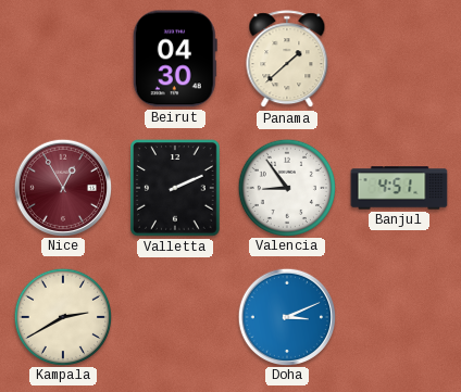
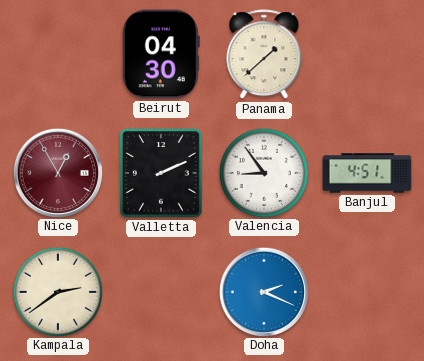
Kampala: 2:40 -> 2:39 (57, 291)
Doha: 3:11 -> 2:19 (263, 291)
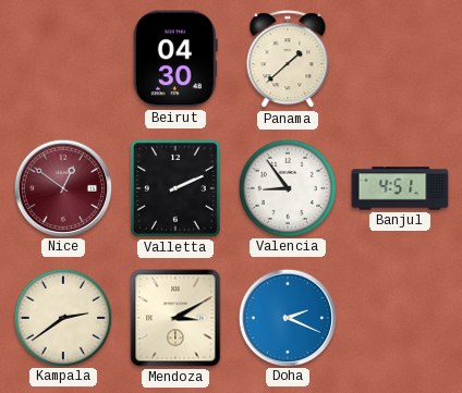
Nice: 12:55 -> 12:51 (62, 187)
Mendoza: none -> 3:10 (175, 318)
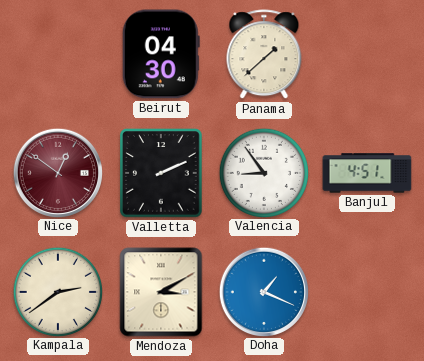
Doha: 2:19 -> 1:19 (263, 291)
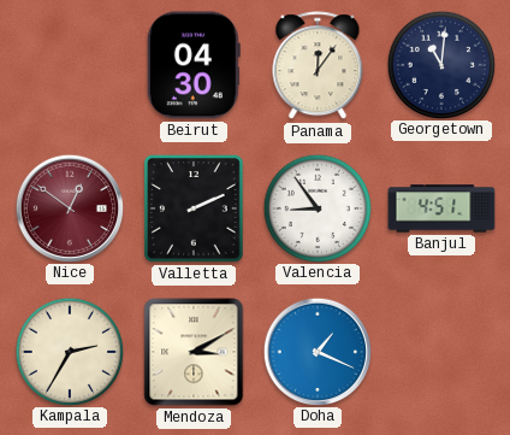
Panama: 1:38 -> 12:06 (318, 66)
Georgetown: none -> 11:01 (440, 64)
Kampala: 2:39 -> 2:35 (69, 351)
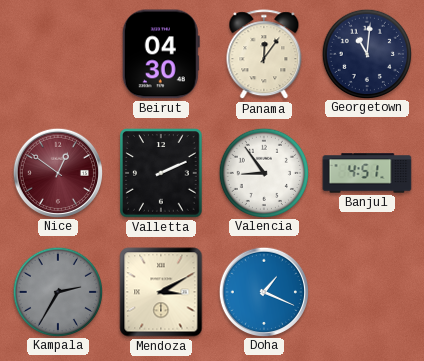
Kampala dial: cream -> grey (57, 291)
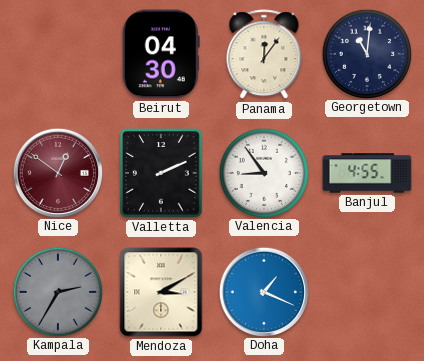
Banjul: 4:51 -> 4:55 (367, 173)
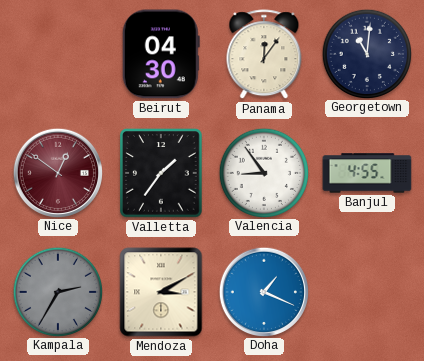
Valletta: 2:11 -> 1:36 (161, 173)
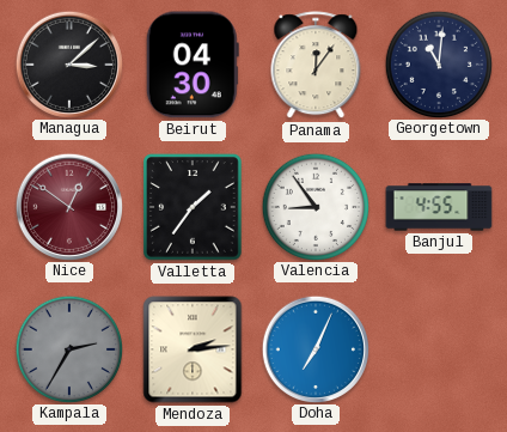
Managua: none -> 3:08 (68, 63)
Mendoza: 3:10 -> 2:14 (193, 349)
Doha: 1:19 -> 7:04 (314, 348)
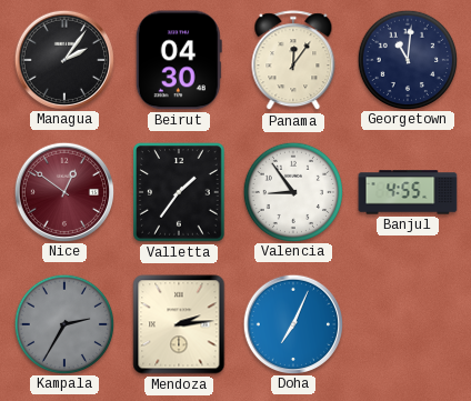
Managua: 3:08 -> 2:06 (63, 59)
